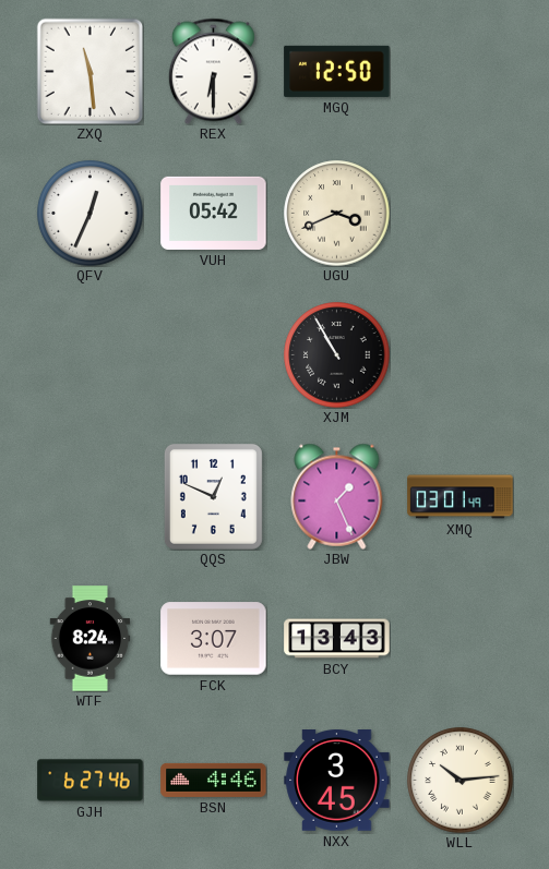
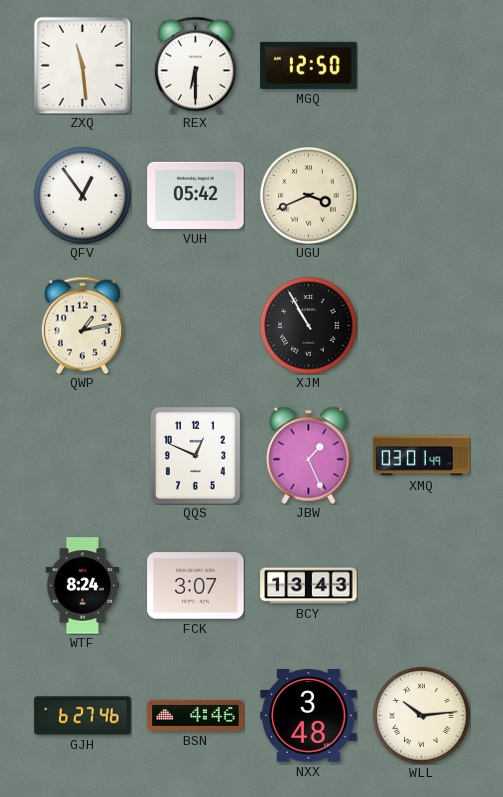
QFV: 12:34 -> 12:54 (83, 196)
QWP: none -> 1:13 (82, 325)
NXX: 3:45 -> 3:48 (309, 716)
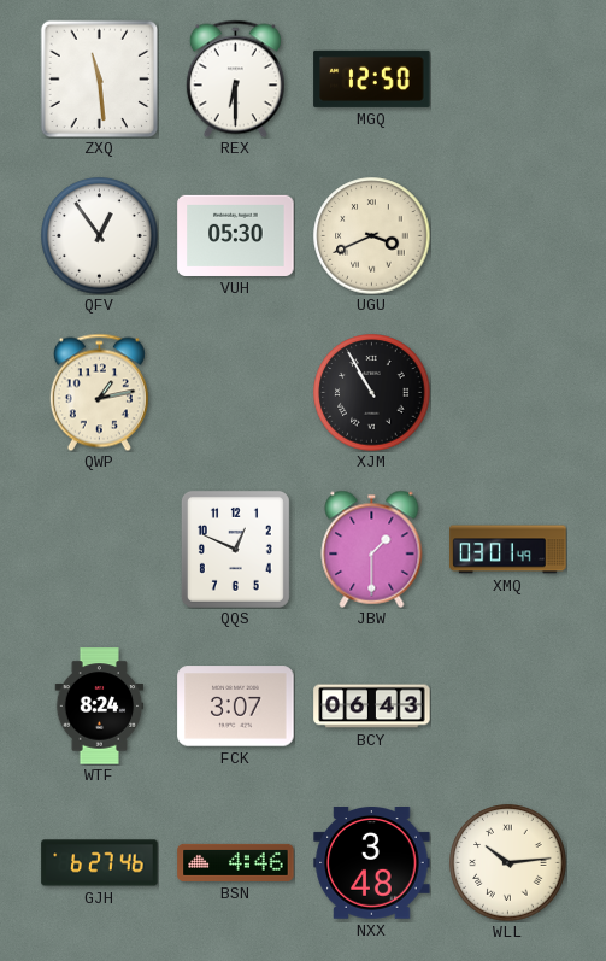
VUH: 05:42 -> 05:30 (236, 235)
JBW: 1:26 -> 1:30 (372, 549)
BCY: 13:43 -> 06:43 (372, 707)
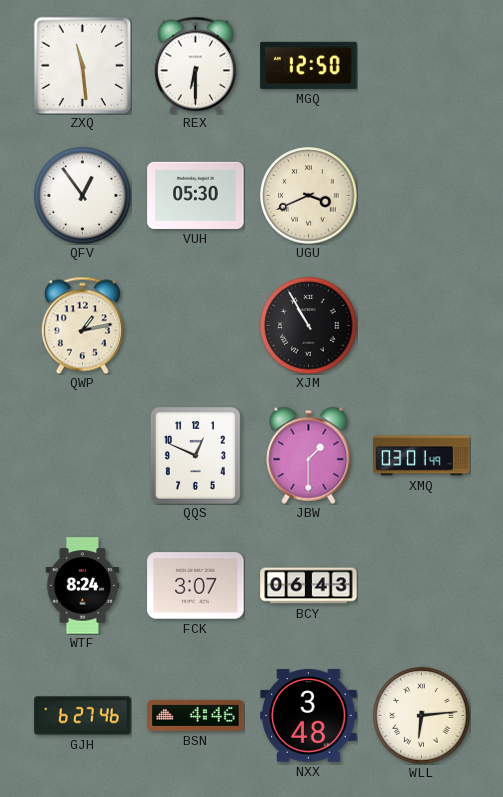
WLL: 10:14 -> 6:14 (422, 716)
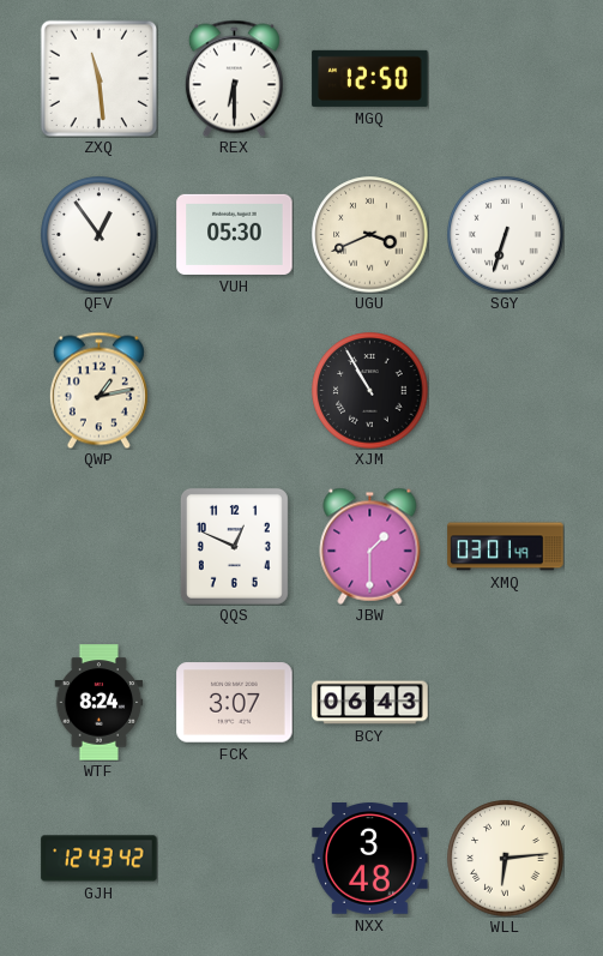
SGY: none -> 6:33 (506, 235)
GJH: 6:27 -> 12:43 (100, 859)
BSN: 4:46 -> none (196, 715)
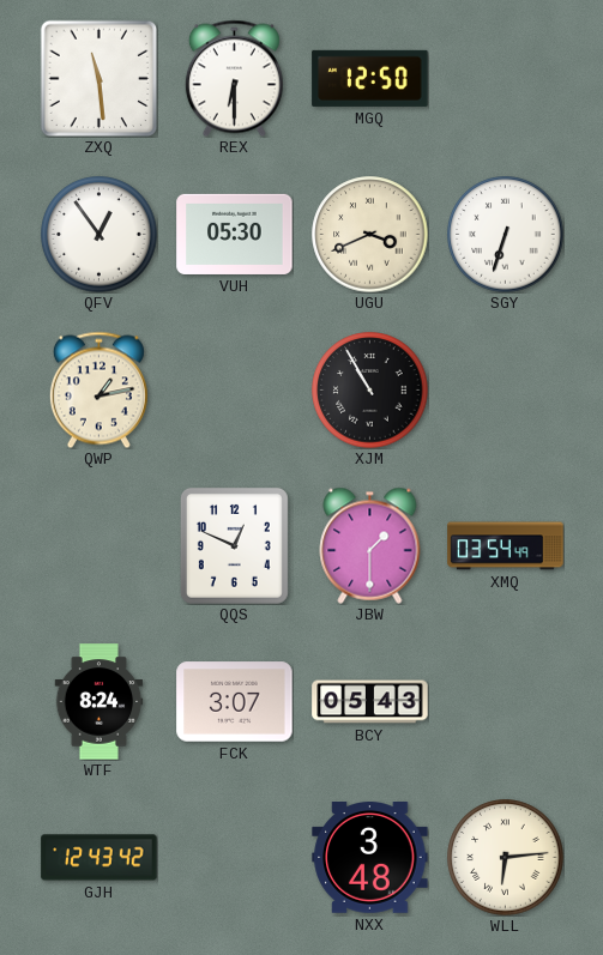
XMQ: 03:01 -> 03:54 (506, 546)
BCY: 06:43 -> 05:43 (370, 702)
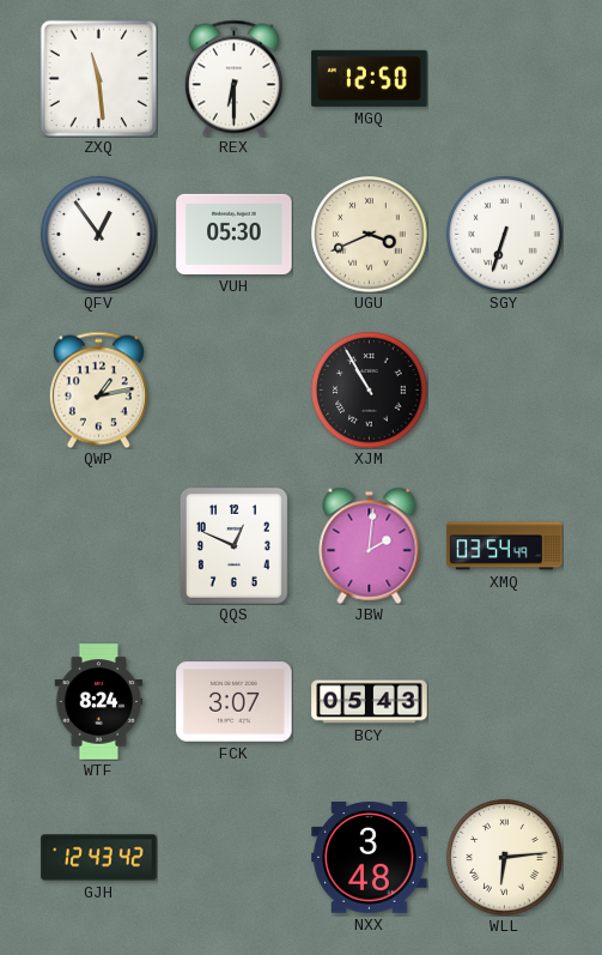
JBW: 1:30 -> 2:01 (370, 545)
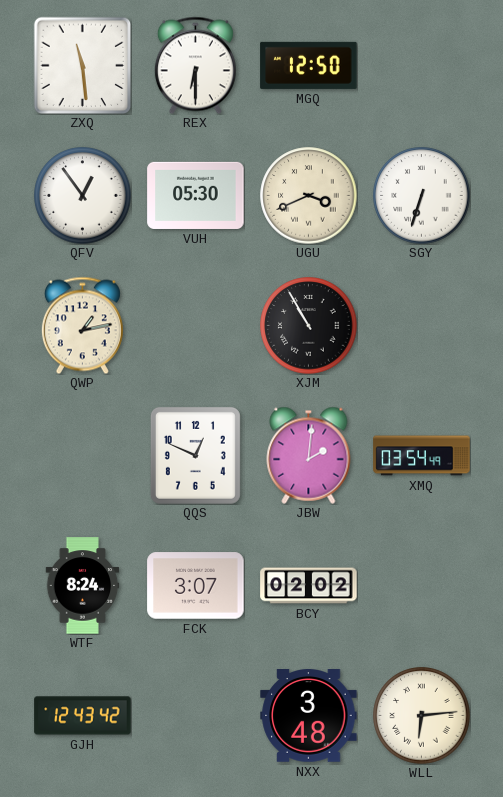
BCY: 05:43 -> 02:02 (309, 586)
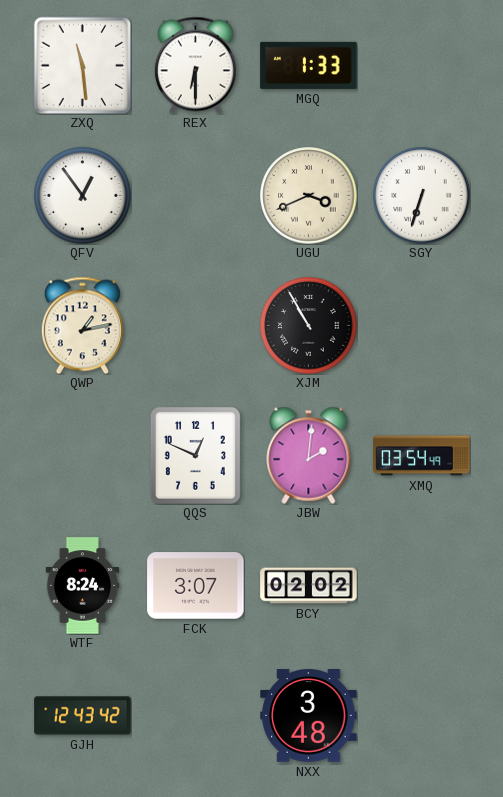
MGQ: 12:50 -> 1:33 (309, 65)
VUH: 05:30 -> none (196, 195)
WLL: 6:14 -> none (422, 716)
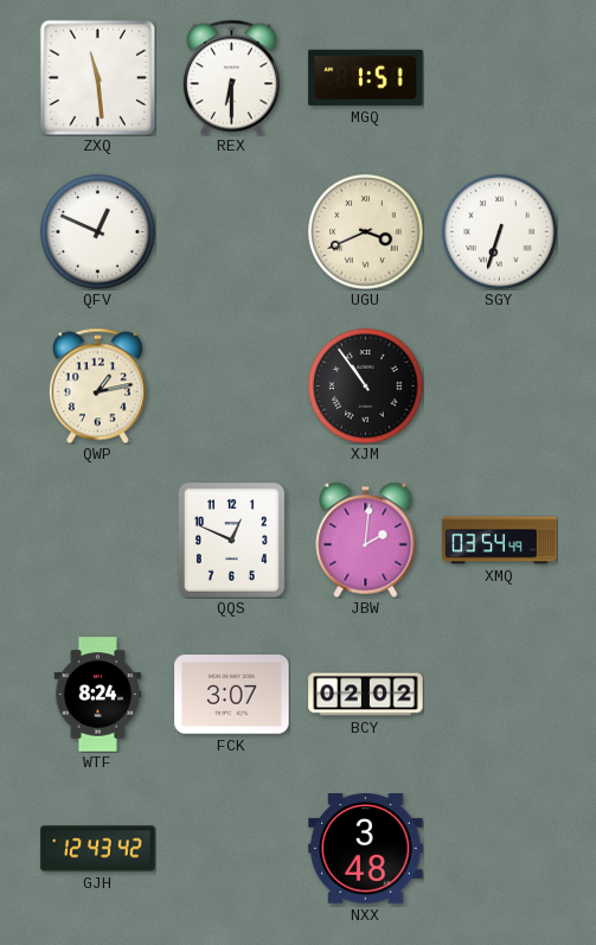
MGQ: 1:33 -> 1:51 (366, 77)
QFV: 12:54 -> 12:49 (98, 232)
XJM: 10:55 -> 10:54 (366, 387)
